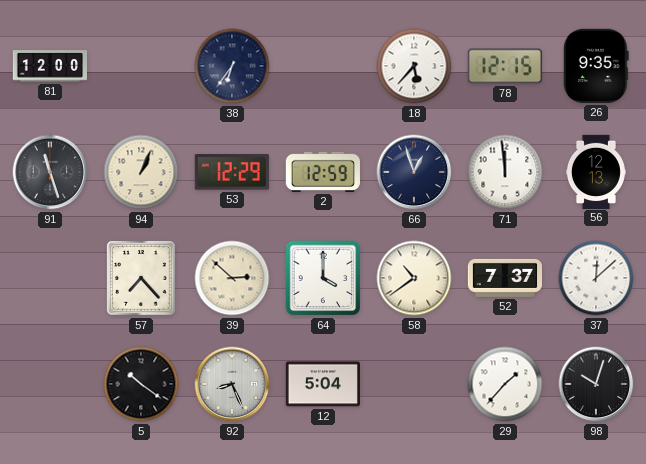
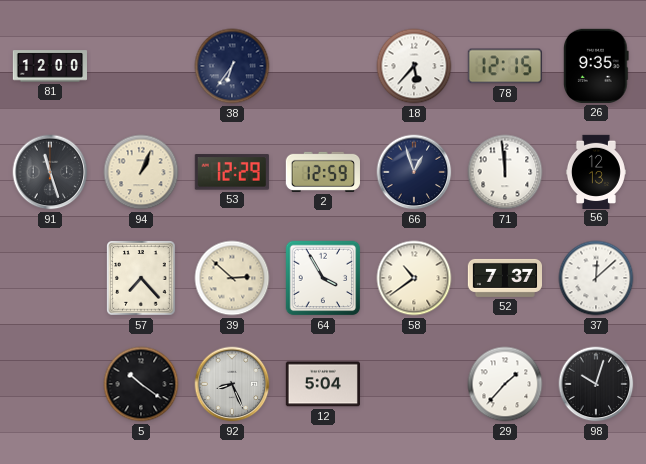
64: 4:00 -> 3:55 (323, 278)
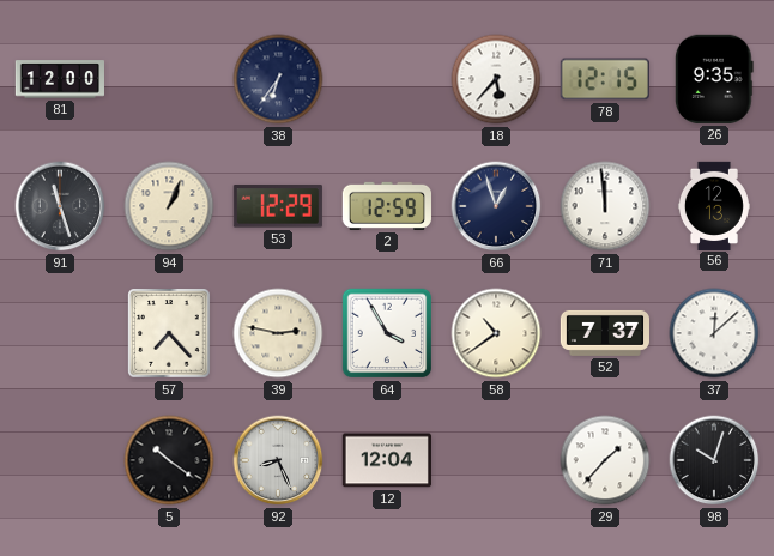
39: 2:52 -> 2:47 (278, 333)
12: 5:04 -> 12:04 (387, 460)
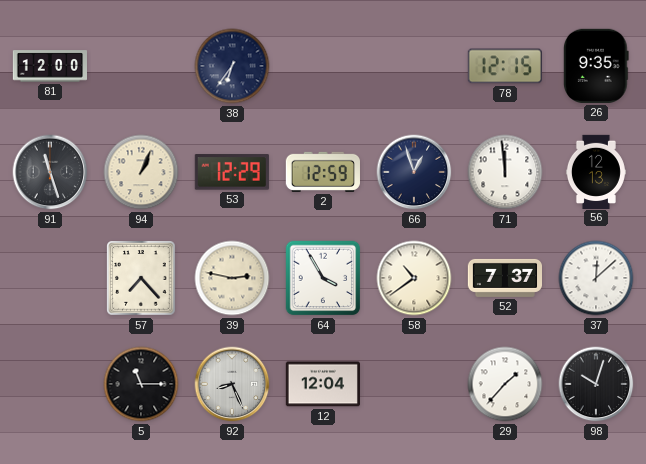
18: 5:37 -> none (496, 79)
5: 10:21 -> 11:15 (141, 384)
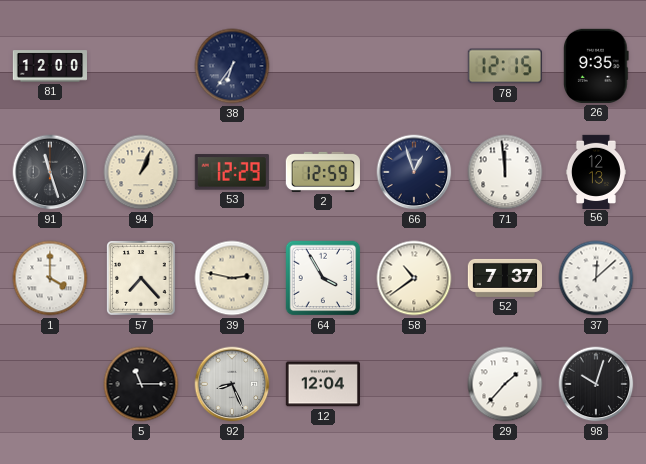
1: none -> 4:00 (50, 278)
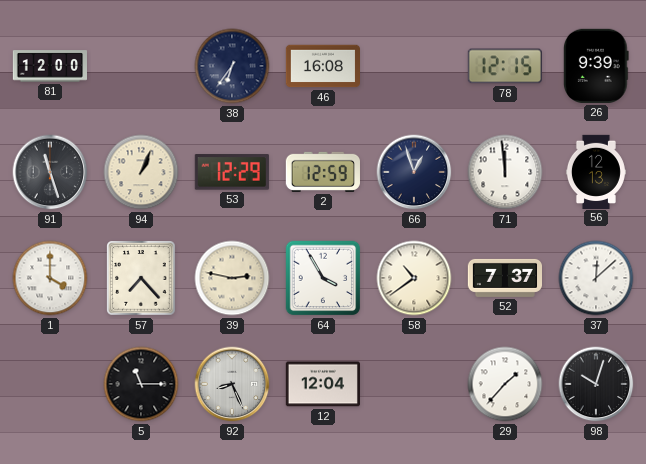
46: none -> 16:08 (322, 66)
26: 9:35 -> 9:39 (596, 66)
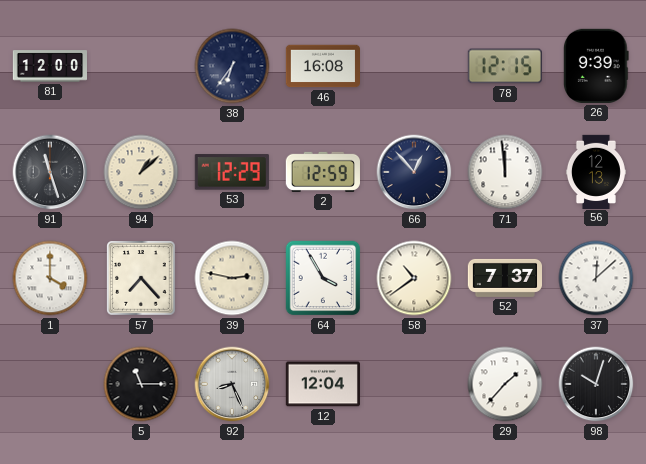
94: 1:04 -> 1:08 (141, 172)
66: 12:57 -> 12:53 (414, 172)
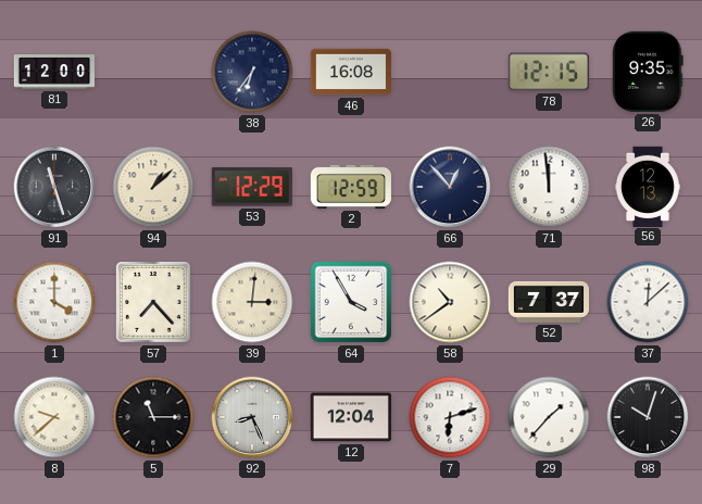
26: 9:39 -> 9:35 (648, 72)
39: 2:47 -> 3:01 (252, 302)
8: none -> 9:38 (54, 417)
7: none -> 6:12 (450, 417)
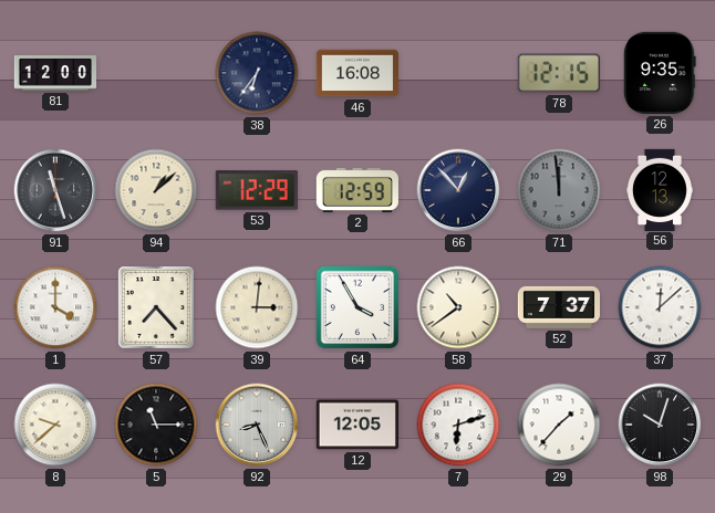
71 dial: white -> grey (559, 190)
12: 12:04 -> 12:05 (357, 425)
